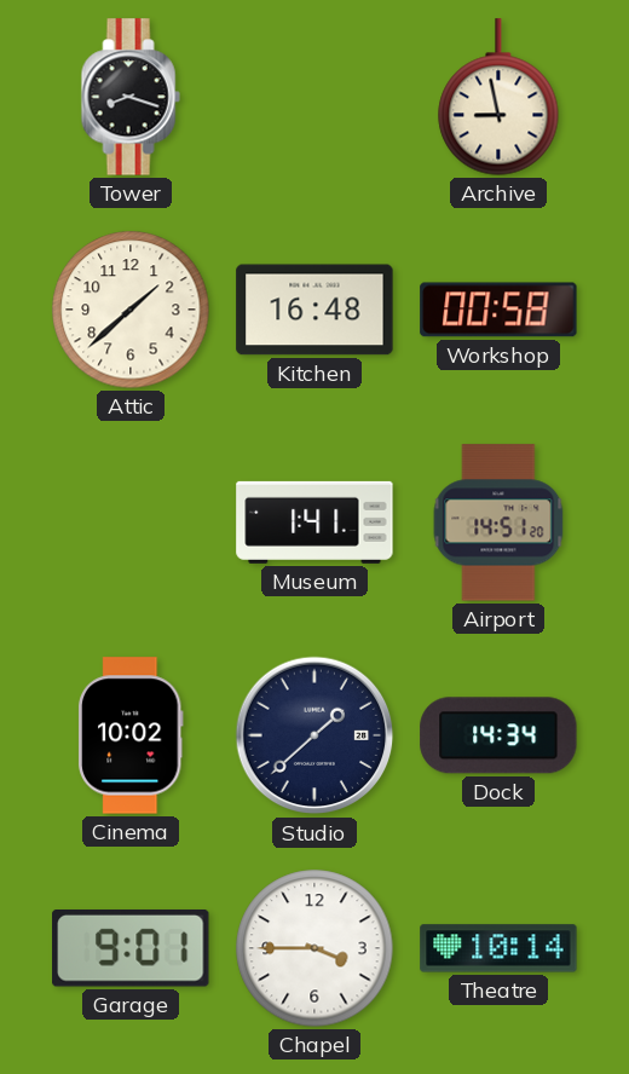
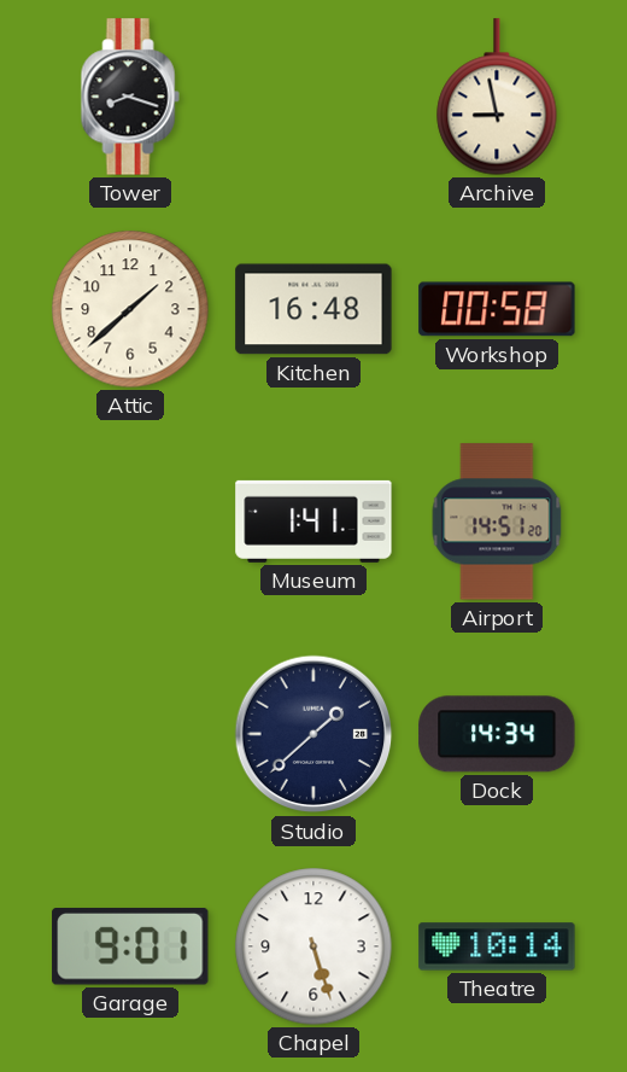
Cinema: 10:02 -> none (131, 735)
Chapel: 3:45 -> 5:27 (313, 946)
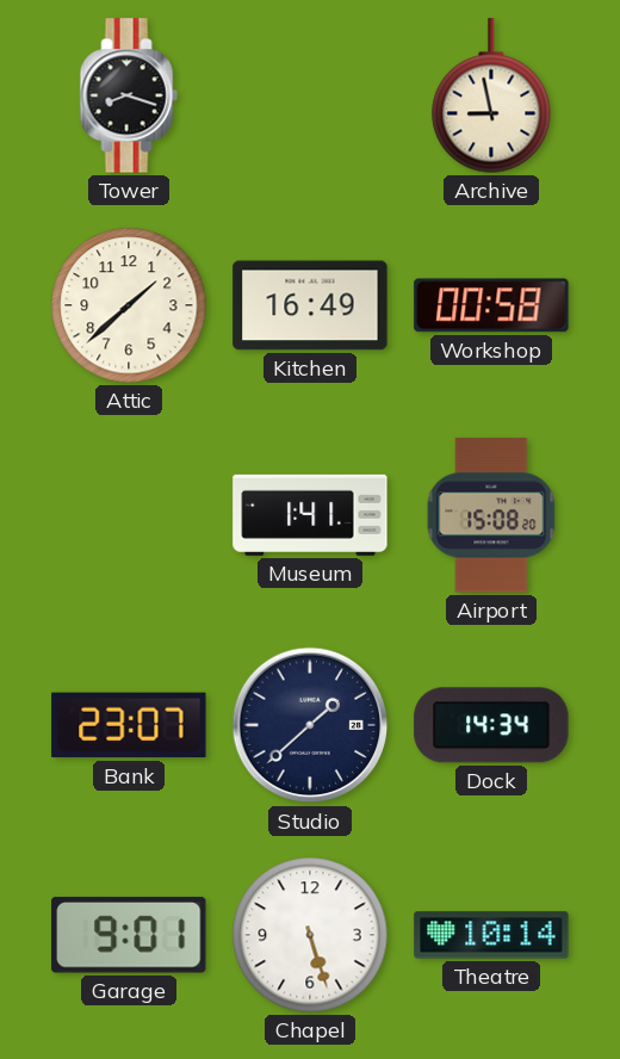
Kitchen: 16:48 -> 16:49 (310, 305)
Airport: 14:51 -> 15:08 (491, 515)
Bank: none -> 23:07 (129, 725)
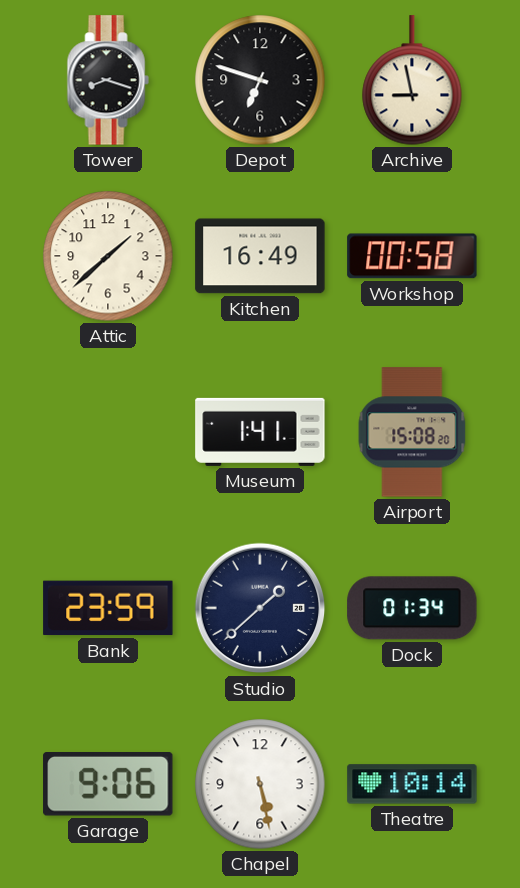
Depot: none -> 6:48 (260, 80)
Bank: 23:07 -> 23:59 (108, 608)
Dock: 14:34 -> 01:34 (412, 608)
Garage: 9:01 -> 9:06 (108, 785)
Chapel: 5:27 -> 5:28 (260, 784)
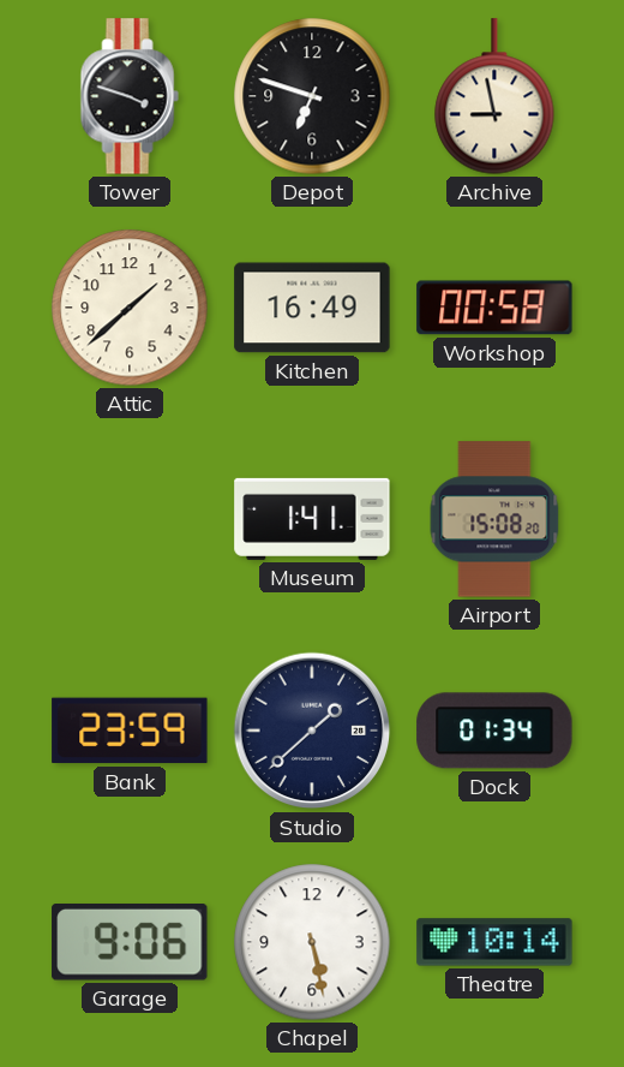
Tower: 8:18 -> 3:48 (130, 96)
